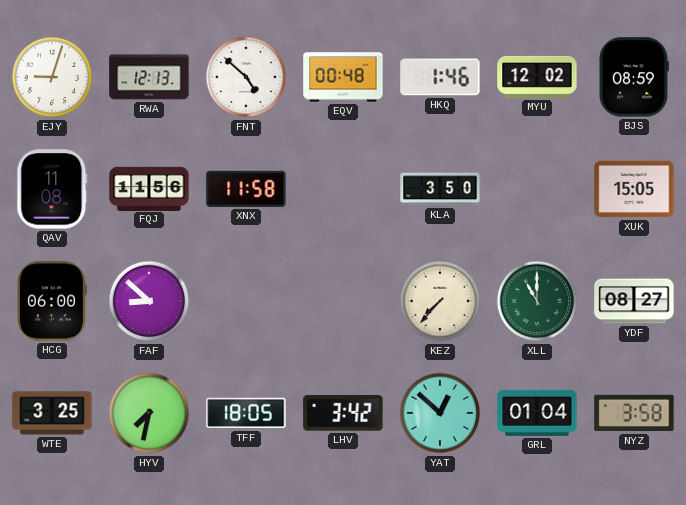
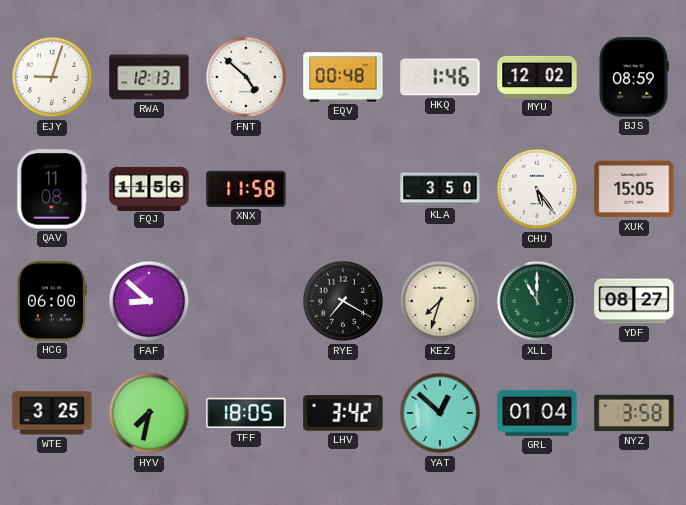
CHU: none -> 5:24 (537, 189)
RYE: none -> 7:20 (343, 301)
KEZ: 7:37 -> 7:33 (440, 301)
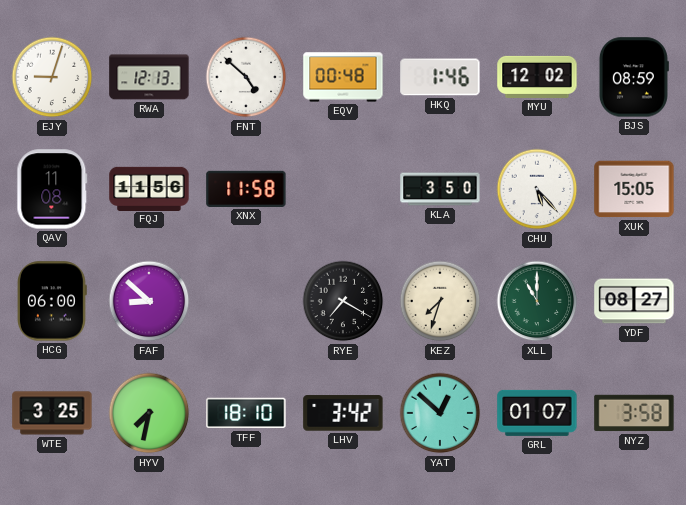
CHU: 5:24 -> 5:23 (537, 189)
TFF: 18:05 -> 18:10 (246, 413)
GRL: 01:04 -> 01:07 (537, 413)
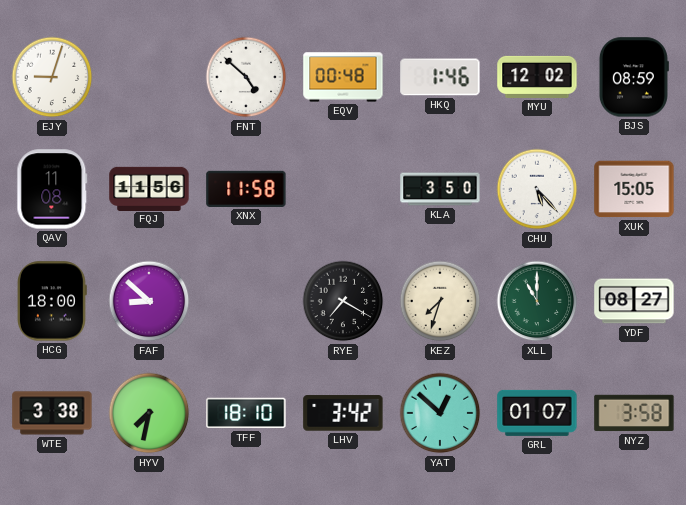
RWA: 12:13 -> none (149, 77)
HCG: 06:00 -> 18:00 (52, 301)
WTE: 3:25 -> 3:38 (52, 413)
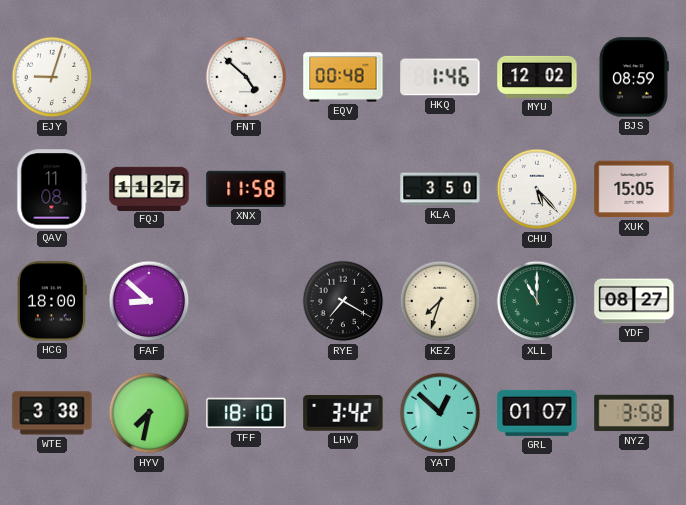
FQJ: 11:56 -> 11:27 (149, 188)
